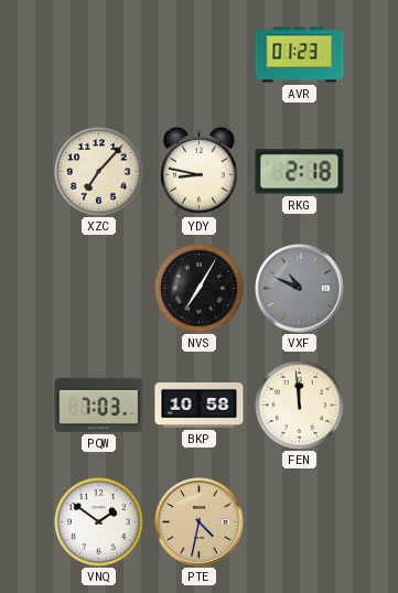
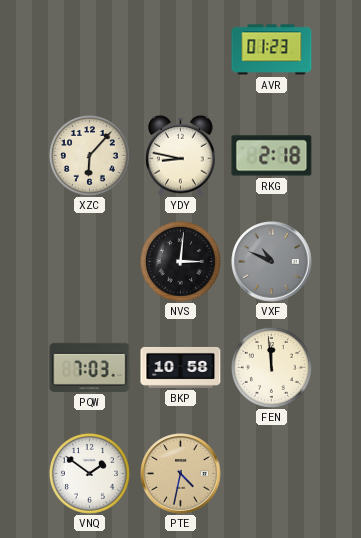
XZC: 7:07 -> 6:07 (89, 155)
NVS: 7:05 -> 3:01 (180, 261)
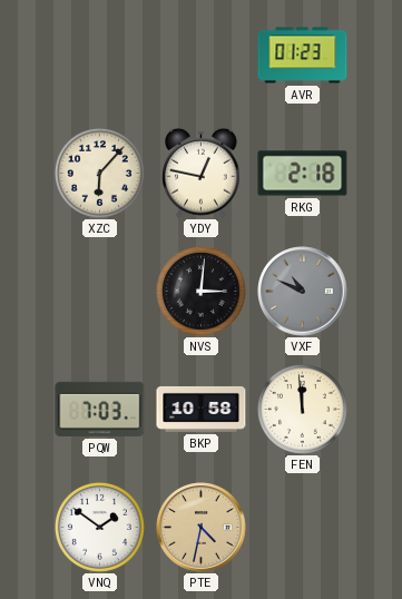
YDY: 8:47 -> 12:47 (202, 173)
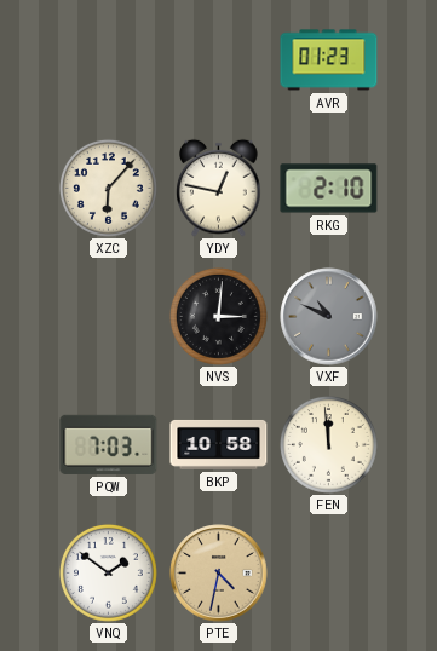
RKG: 2:18 -> 2:10 (329, 189)
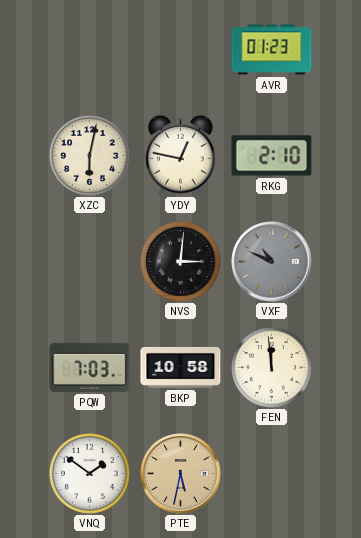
XZC: 6:07 -> 6:02 (89, 155)
PTE: 4:32 -> 5:32 (181, 474)
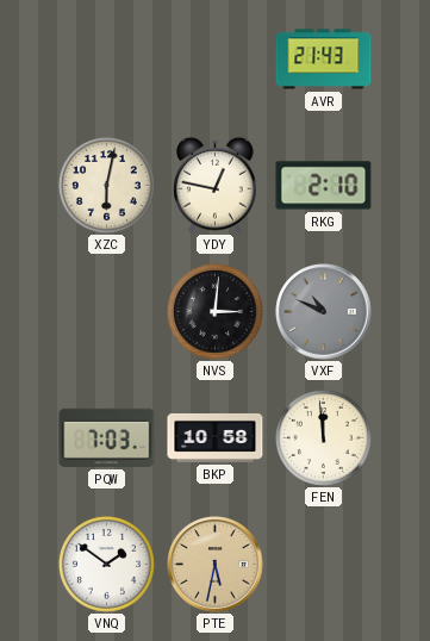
AVR: 01:23 -> 21:43 (324, 60)
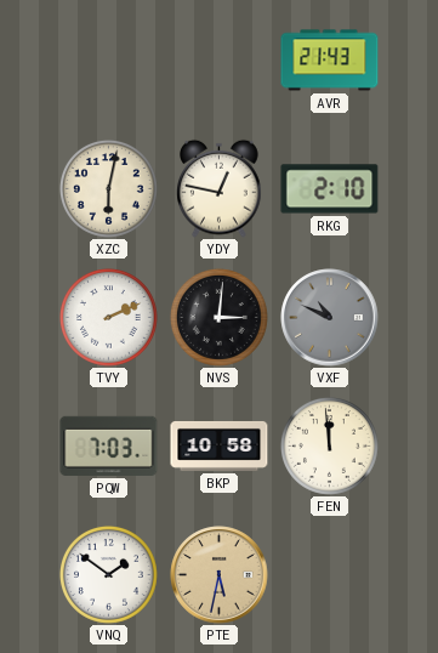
TVY: none -> 2:11 (108, 317)
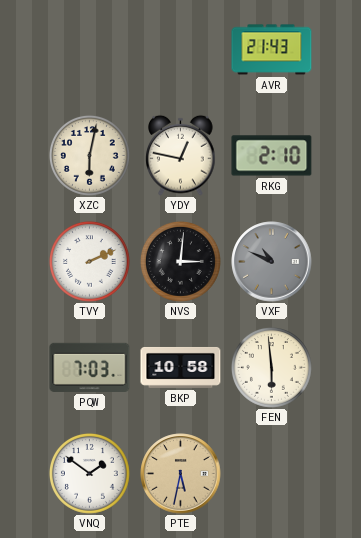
FEN: 11:59 -> 5:59 (271, 367)
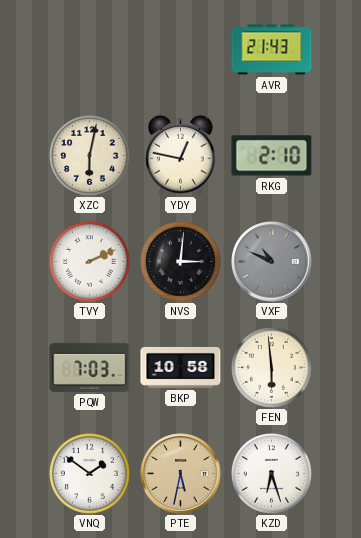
KZD: none -> 6:27 (271, 473)
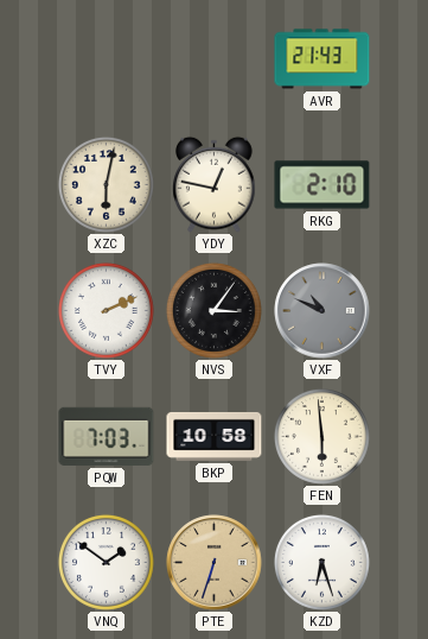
NVS: 3:01 -> 3:06 (213, 310)
PTE: 5:32 -> 6:33 (215, 563)
